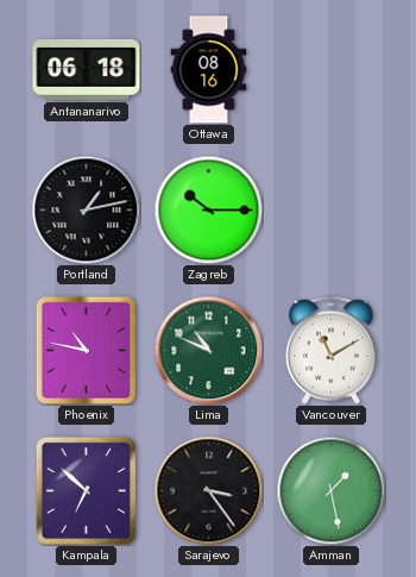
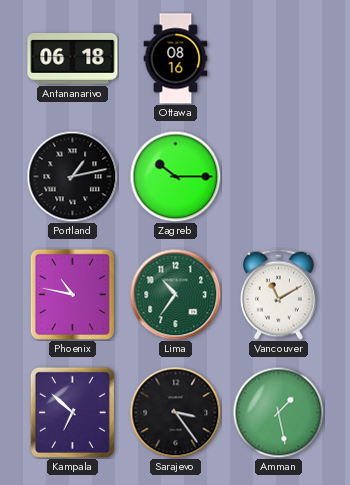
Lima: 10:49 -> 10:36 (175, 294)
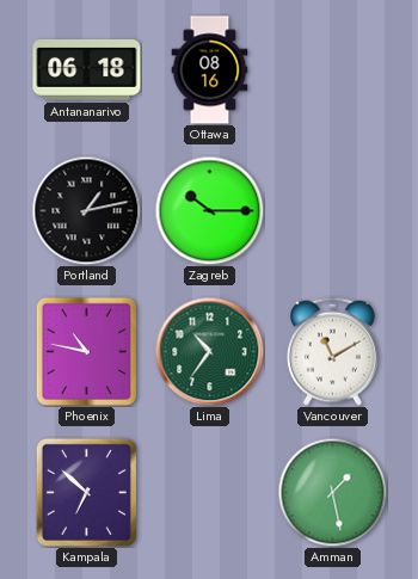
Sarajevo: 3:24 -> none (175, 412)
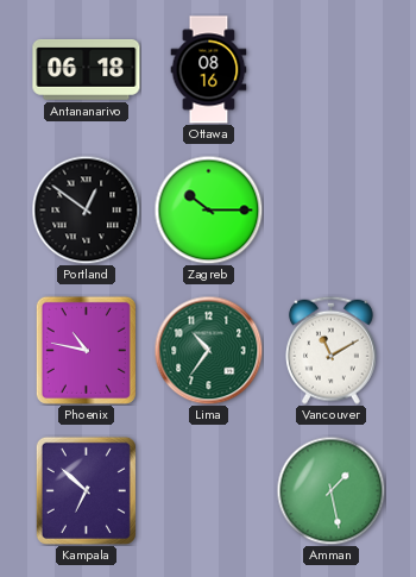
Portland: 1:13 -> 12:51 (86, 209)
